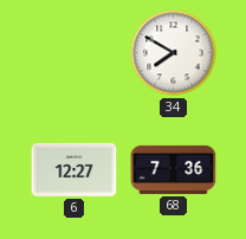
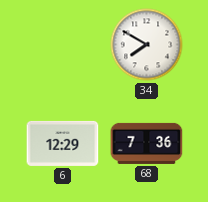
6: 12:27 -> 12:29 (63, 143)
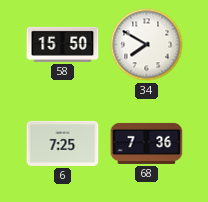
58: none -> 15:50 (63, 44)
6: 12:29 -> 7:25 (63, 143)
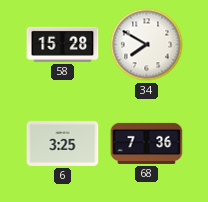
58: 15:50 -> 15:28 (63, 44)
6: 7:25 -> 3:25 (63, 143)
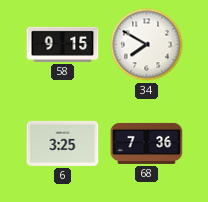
58: 15:28 -> 9:15 (63, 44)
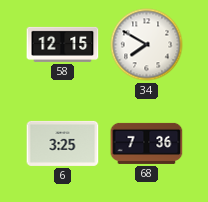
58: 9:15 -> 12:15 (63, 44)
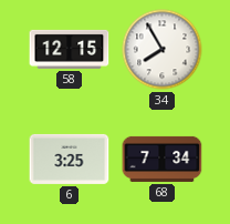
34: 7:50 -> 7:55 (163, 50)
68: 7:36 -> 7:34 (163, 159)
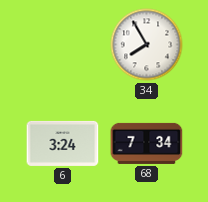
58: 12:15 -> none (70, 49)
6: 3:25 -> 3:24 (63, 143)
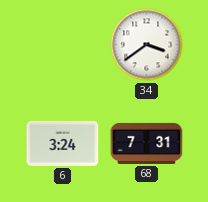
34: 7:55 -> 3:39 (147, 45)
68: 7:34 -> 7:31 (147, 143)
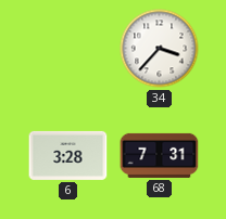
34: 3:39 -> 3:37 (160, 49)
6: 3:24 -> 3:28 (68, 155)
